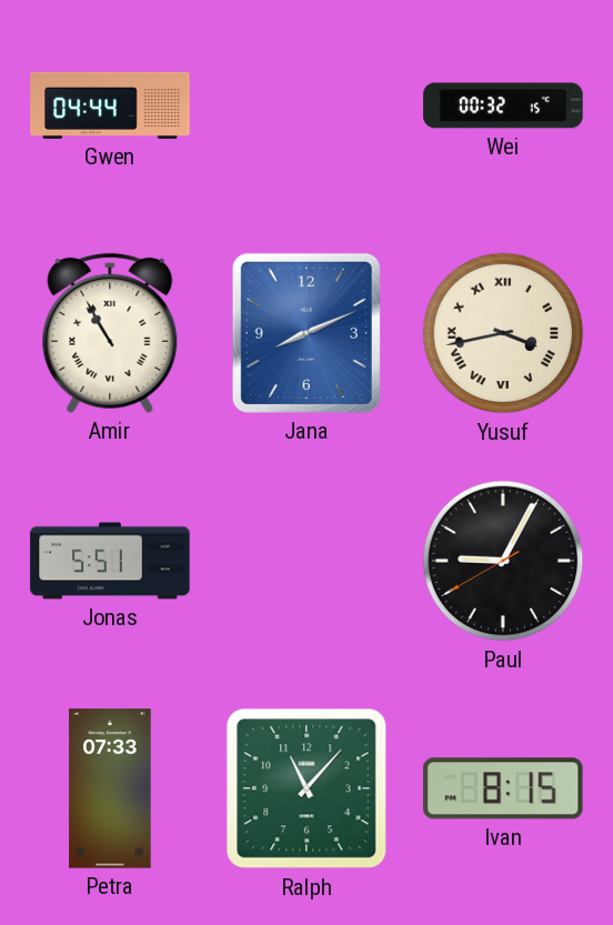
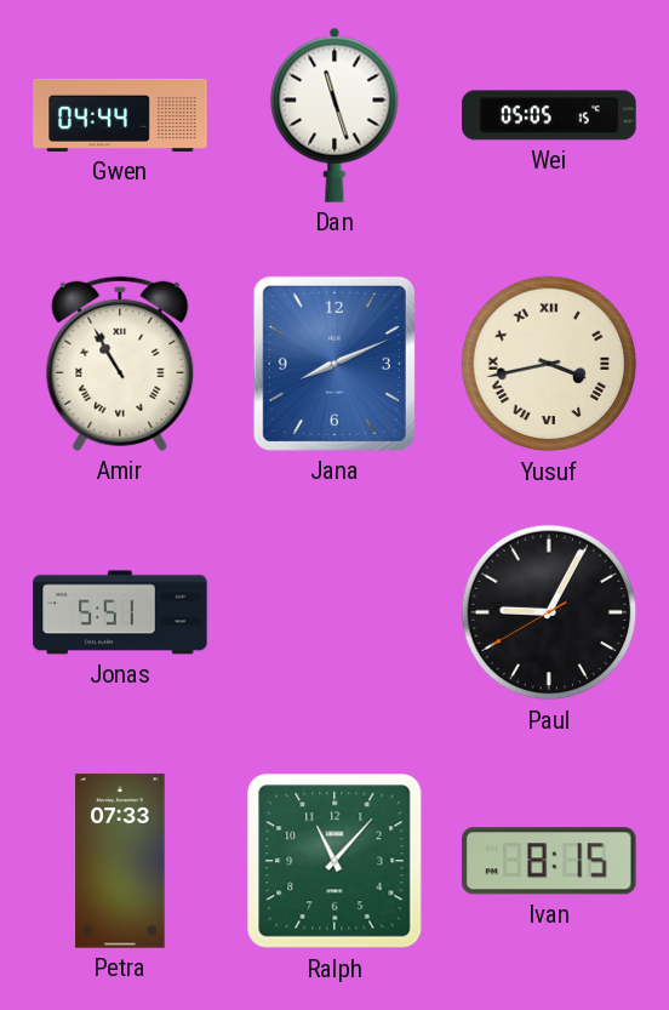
Dan: none -> 11:27 (334, 115)
Wei: 00:32 -> 05:05 (549, 115)
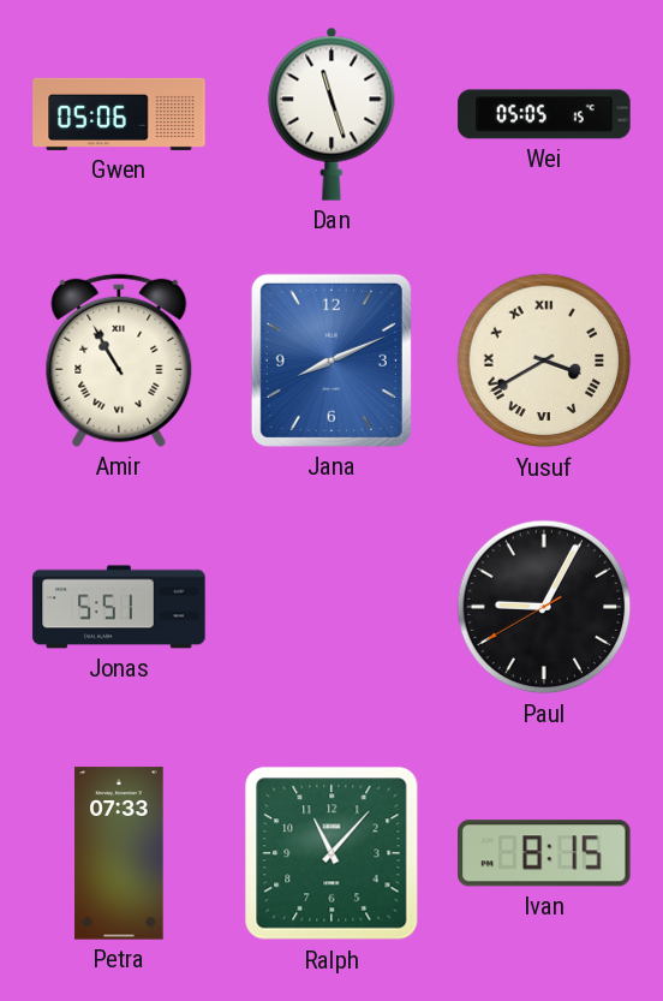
Gwen: 04:44 -> 05:06 (119, 114)
Yusuf: 3:43 -> 3:40 (544, 361)
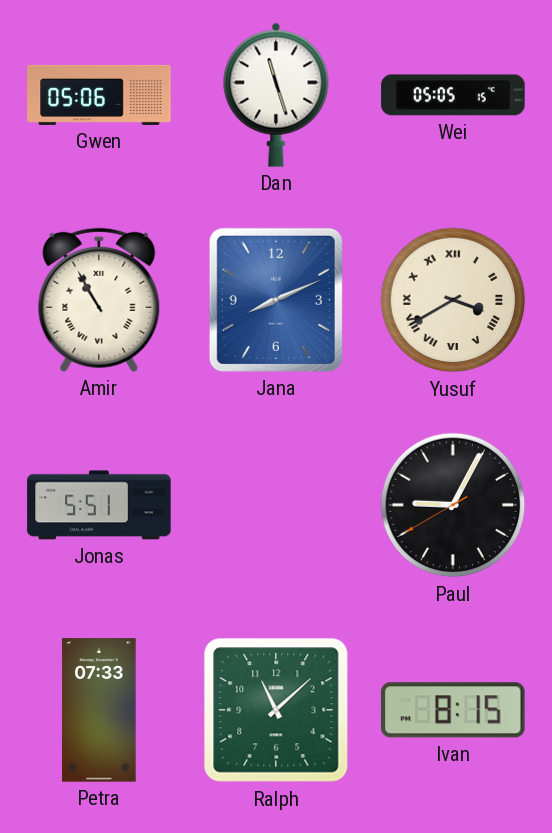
Ralph: 11:07 -> 11:08 (276, 710)
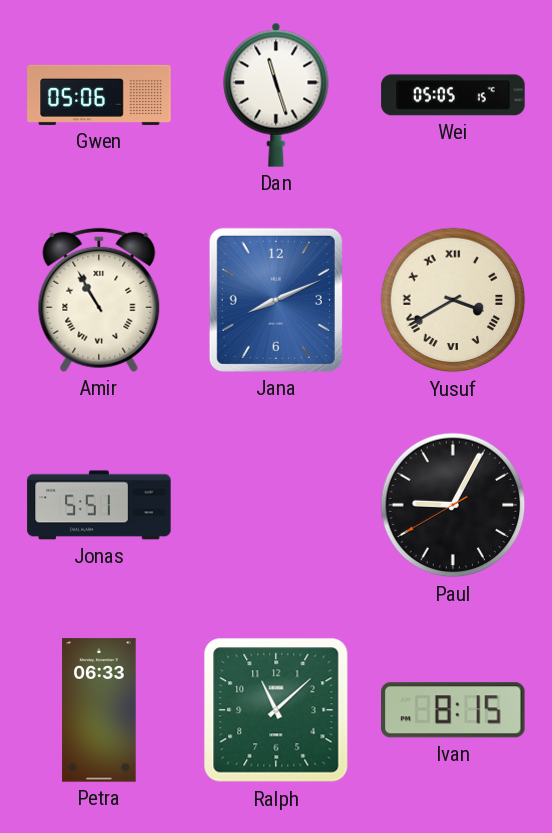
Petra: 07:33 -> 06:33 (99, 710)
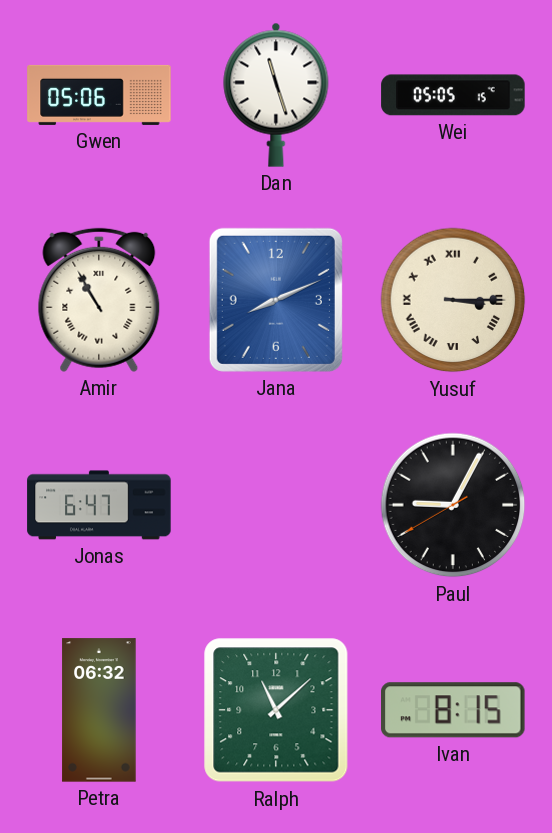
Yusuf: 3:40 -> 3:15 (453, 300)
Jonas: 5:51 -> 6:47 (99, 505)
Petra: 06:33 -> 06:32 (99, 710)
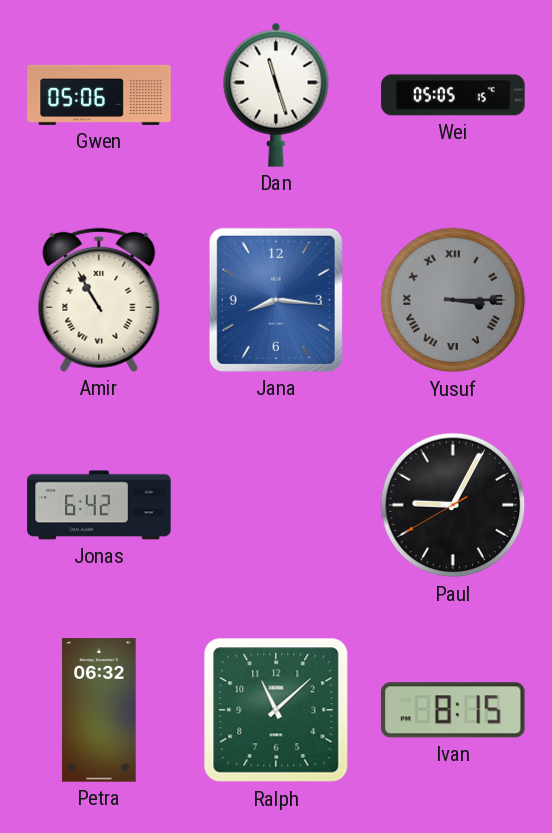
Jana: 8:11 -> 8:16 (276, 300)
Yusuf dial: cream -> grey (453, 300)
Jonas: 6:47 -> 6:42 (99, 505)
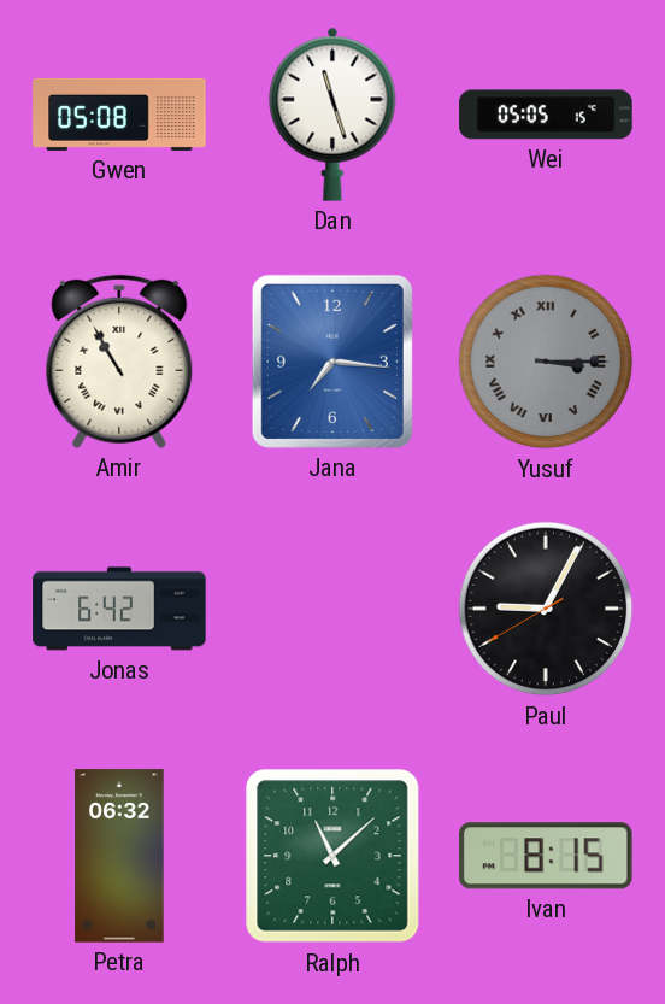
Gwen: 05:06 -> 05:08 (119, 115)
Jana: 8:16 -> 7:16 (332, 362)
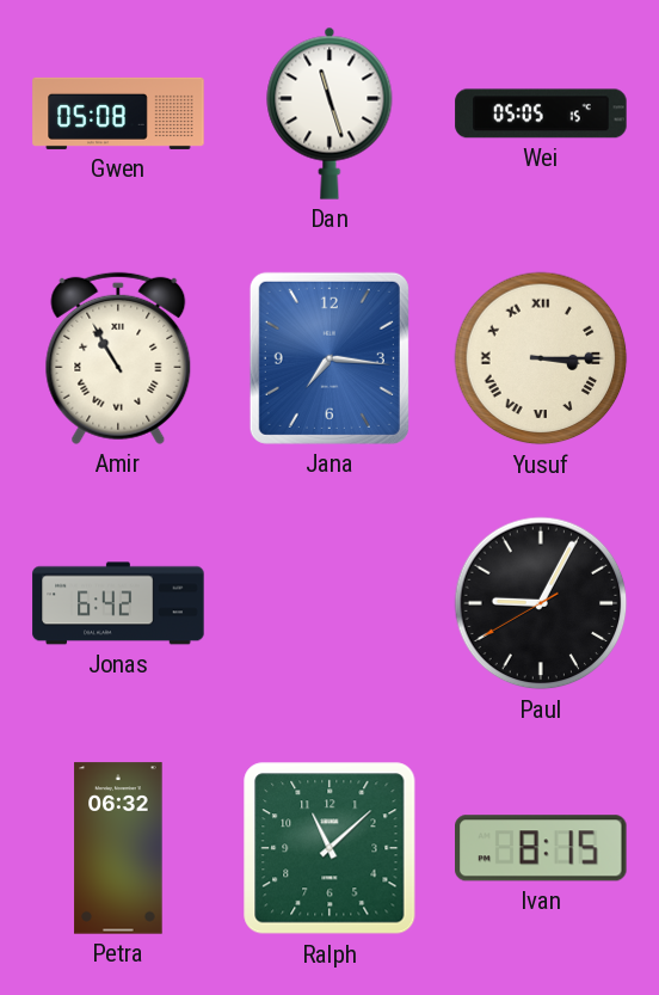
Yusuf dial: grey -> cream (541, 358)
